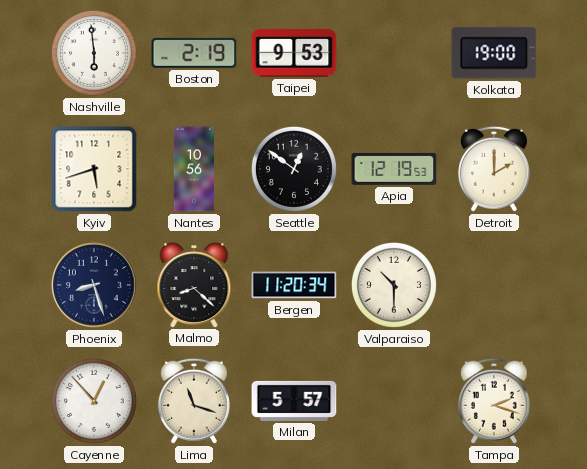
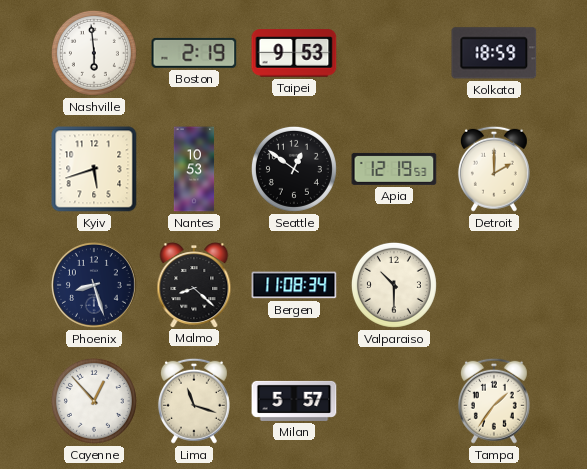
Kolkata: 19:00 -> 18:59 (494, 53)
Nantes: 10:56 -> 10:53 (194, 169)
Bergen: 11:20 -> 11:08 (294, 285)
Tampa: 2:18 -> 1:36 (494, 401)
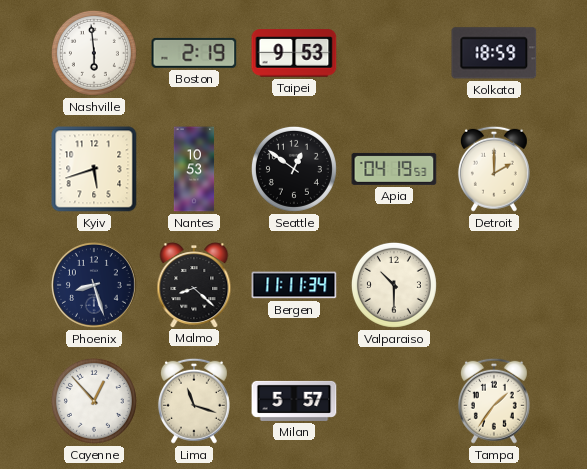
Apia: 12:19 -> 04:19 (394, 169)
Bergen: 11:08 -> 11:11 (294, 285)
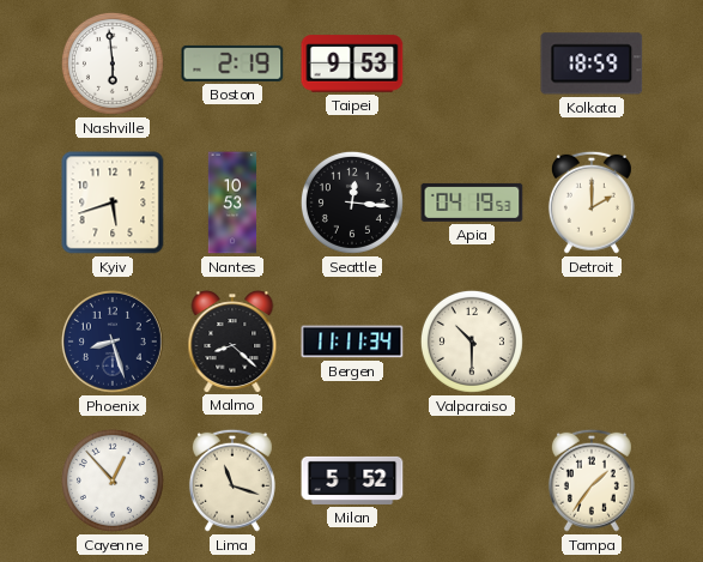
Seattle: 12:51 -> 12:16 (352, 203)
Milan: 5:57 -> 5:52 (352, 481)
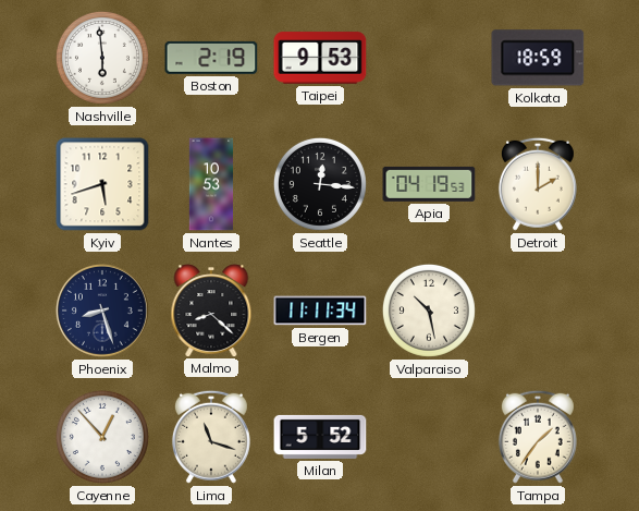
Valparaiso: 10:30 -> 10:28 (429, 311)
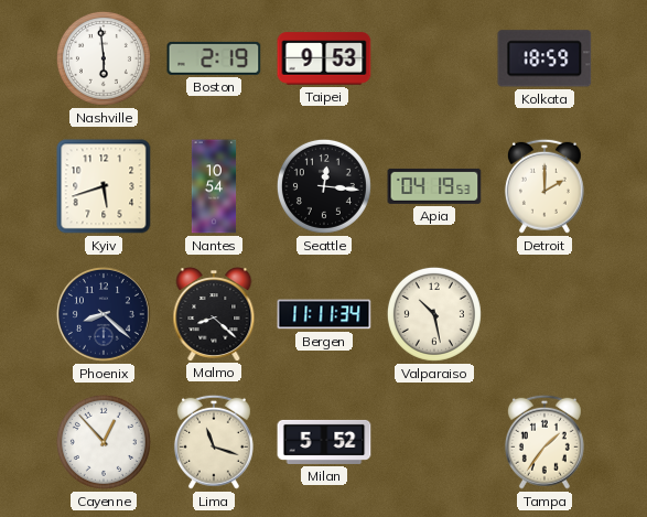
Nantes: 10:53 -> 10:54 (214, 186)
Phoenix: 8:27 -> 8:22 (104, 314)
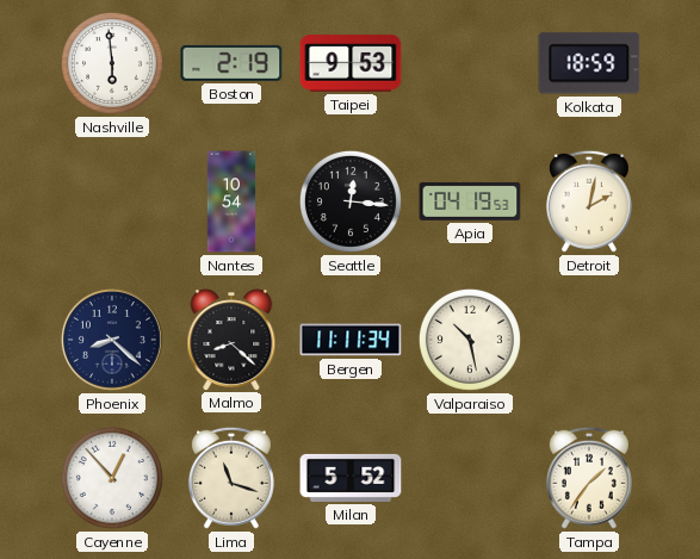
Kyiv: 5:42 -> none (104, 186)
Detroit: 2:00 -> 2:02 (589, 201)
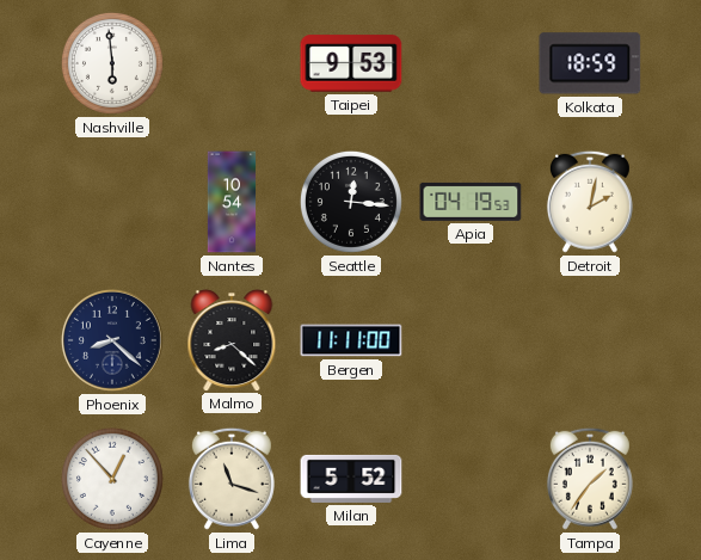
Boston: 2:19 -> none (231, 63)
Bergen: 11:11:34 -> 11:11:00 (351, 340)
Valparaiso: 10:28 -> none (470, 340)
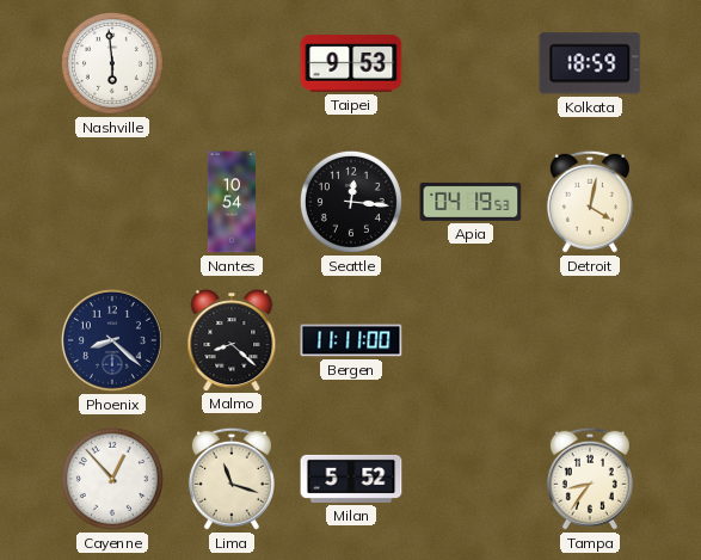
Detroit: 2:02 -> 4:02 (590, 202)
Tampa: 1:36 -> 8:36 (590, 479)
